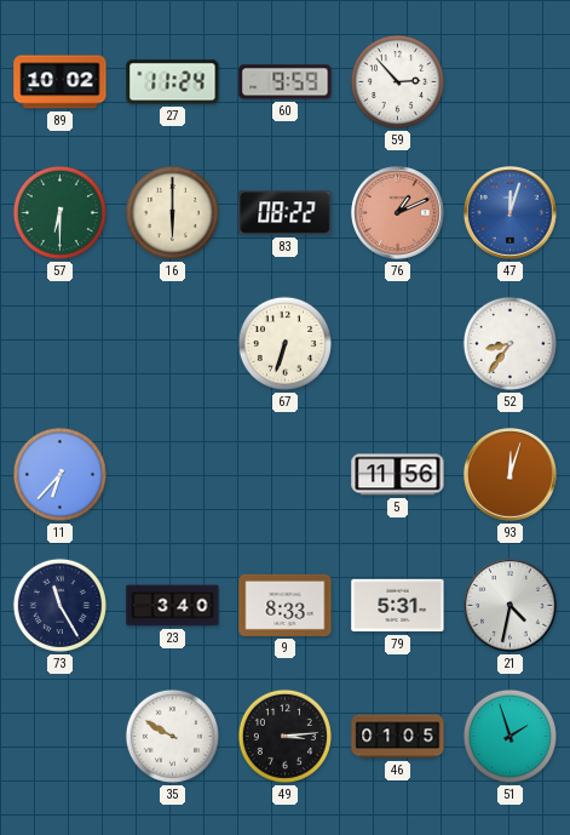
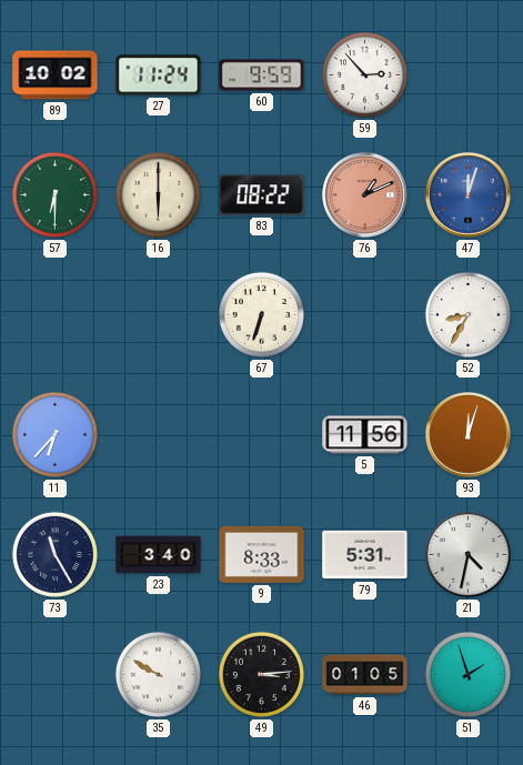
52: 8:36 -> 8:35 (467, 314)
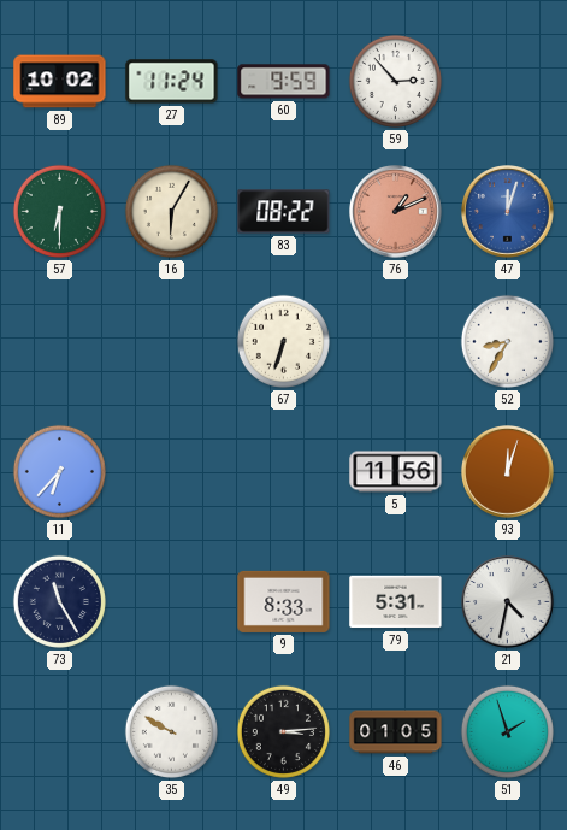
16: 6:00 -> 6:05 (171, 211)
23: 3:40 -> none (159, 555)
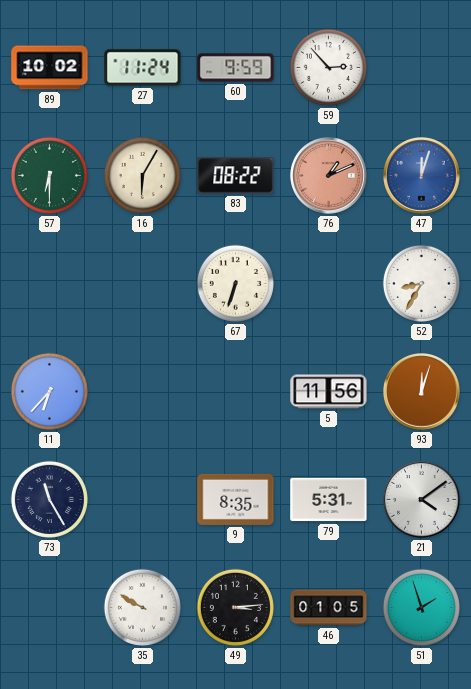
9: 8:33 -> 8:35 (236, 499)
21: 4:32 -> 4:09 (422, 500)
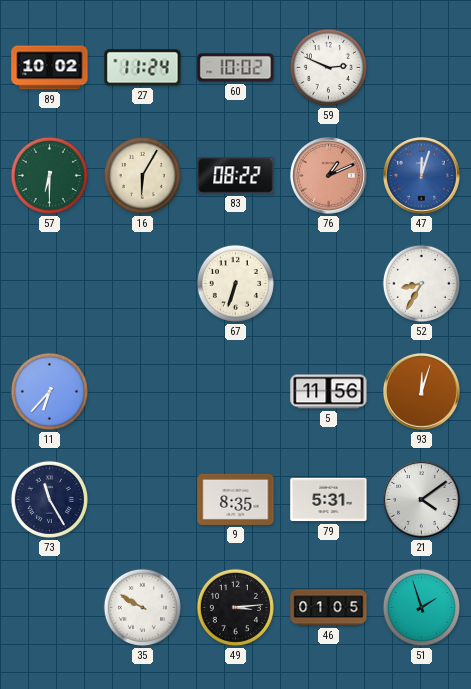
60: 9:59 -> 10:02 (236, 68)
59: 2:53 -> 2:49 (328, 67)
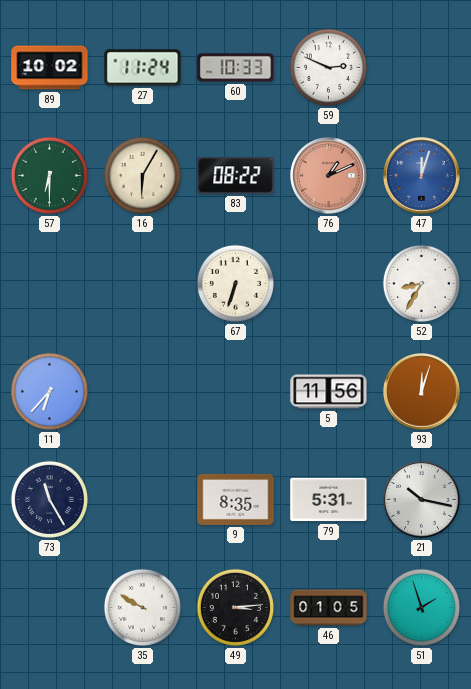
60: 10:02 -> 10:33 (236, 68)
21: 4:09 -> 10:17 (422, 500)
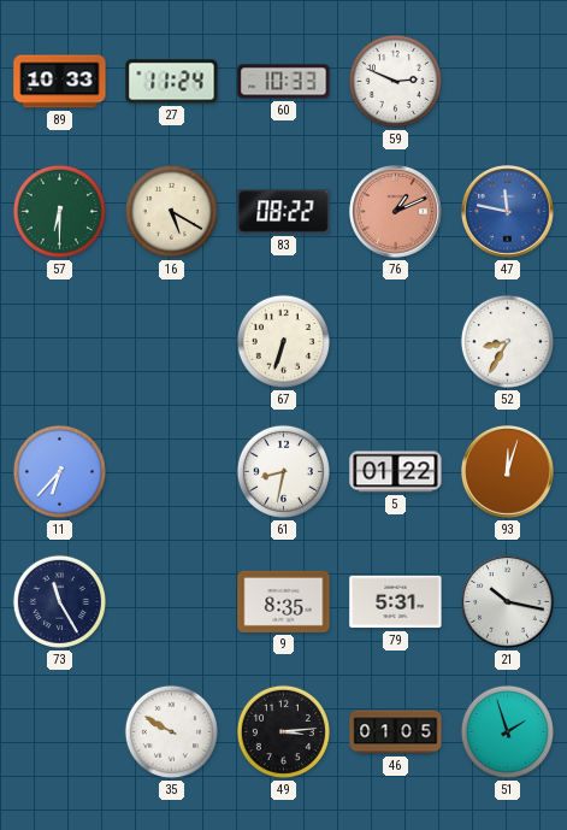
89: 10:02 -> 10:33 (60, 82)
16: 6:05 -> 5:20 (171, 211)
47: 12:03 -> 11:47 (508, 212)
61: none -> 8:32 (283, 471)
5: 11:56 -> 01:22 (396, 472)
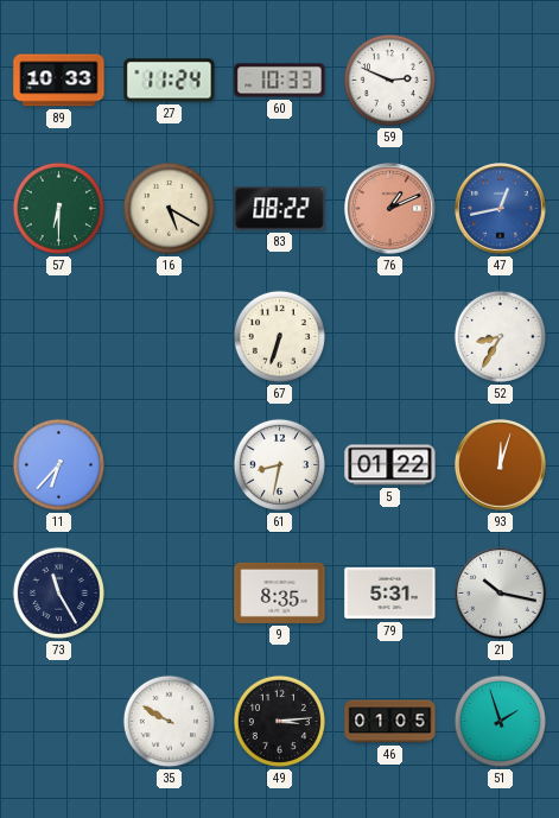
47: 11:47 -> 12:43 (501, 209)
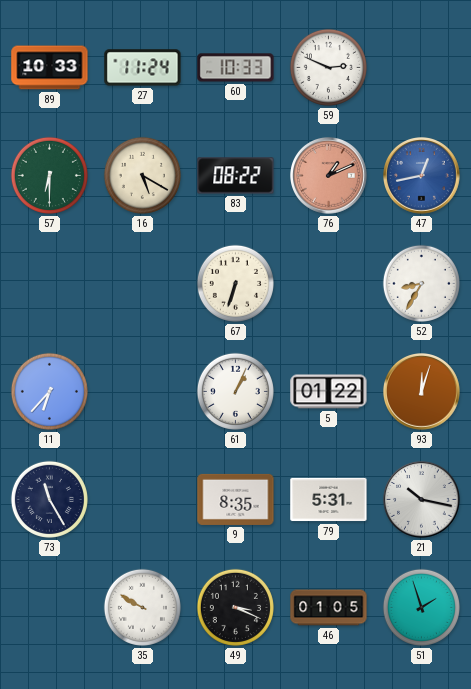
61: 8:32 -> 1:04 (235, 391)
49: 3:14 -> 3:19 (235, 607)
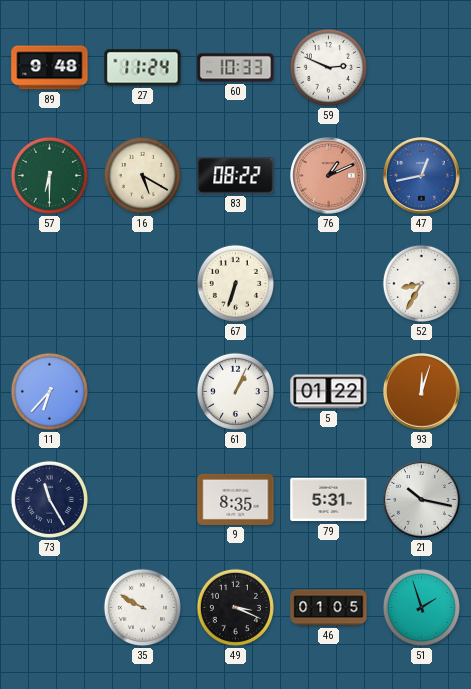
89: 10:33 -> 9:48 (50, 68)
